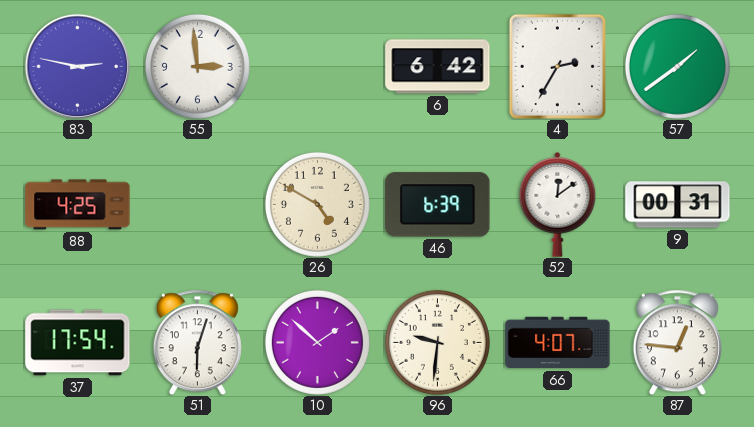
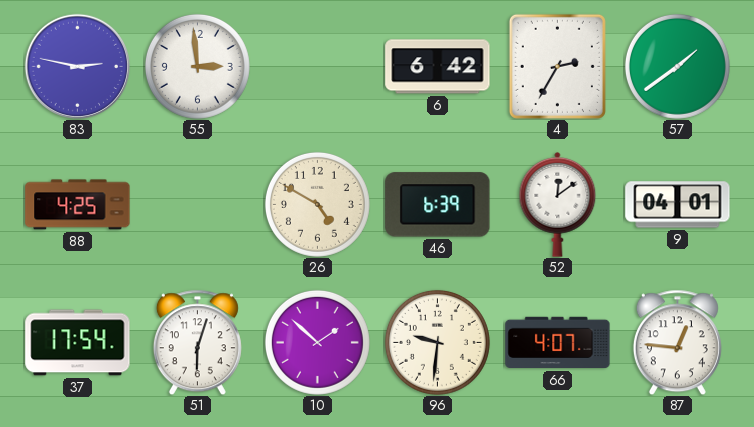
9: 00:31 -> 04:01 (678, 205)
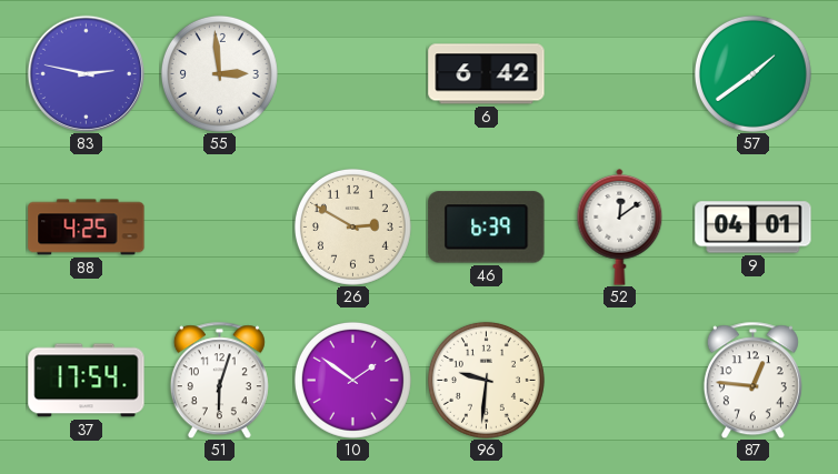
4: 2:35 -> none (557, 66)
26: 4:50 -> 2:50 (352, 226)
10: 1:52 -> 1:51 (352, 380)
66: 4:07 -> none (558, 343)
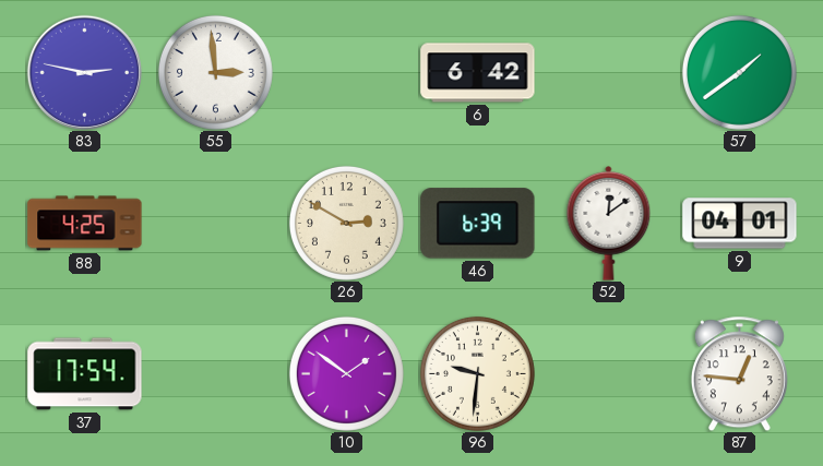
51: 6:03 -> none (219, 380)
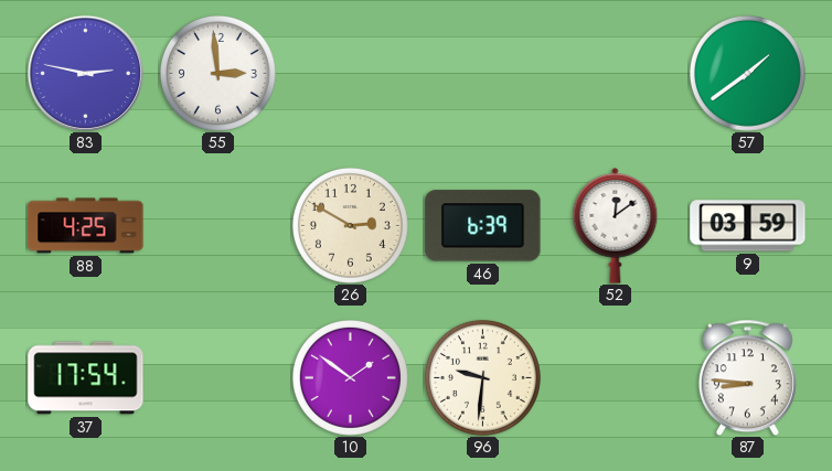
6: 6:42 -> none (478, 73)
9: 04:01 -> 03:59 (748, 226)
87: 12:46 -> 8:46 (747, 377)
